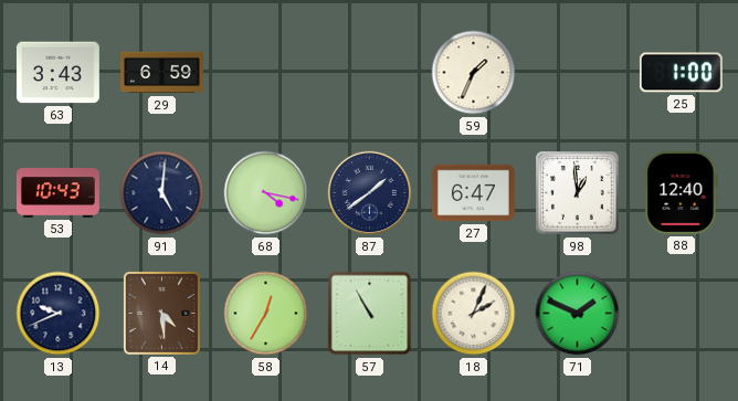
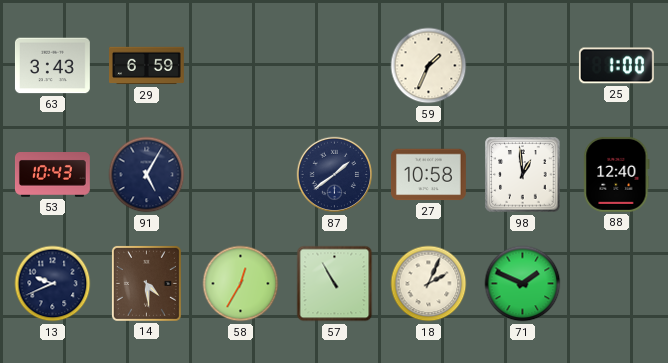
91: 5:01 -> 5:05 (147, 175)
68: 4:17 -> none (266, 193)
27: 6:47 -> 10:58 (428, 175)
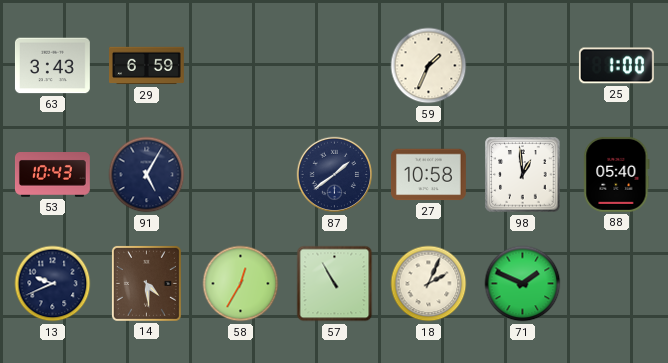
88: 12:40 -> 05:40 (617, 174)
